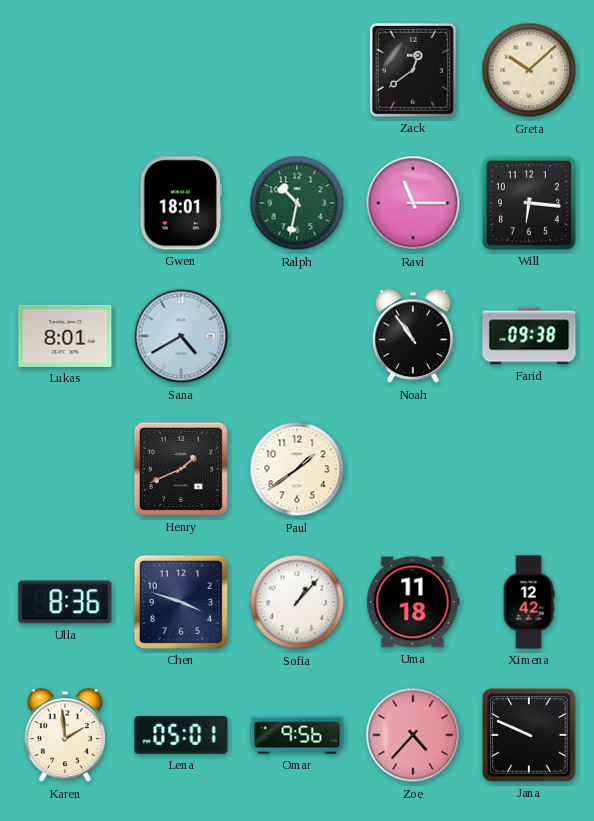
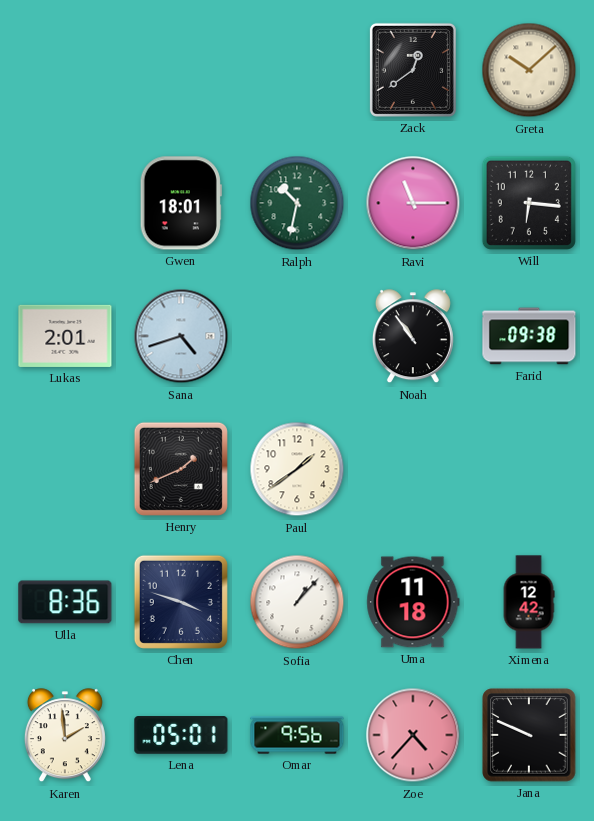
Lukas: 8:01 -> 2:01 (65, 336)
Sana: 4:40 -> 4:42 (181, 336)
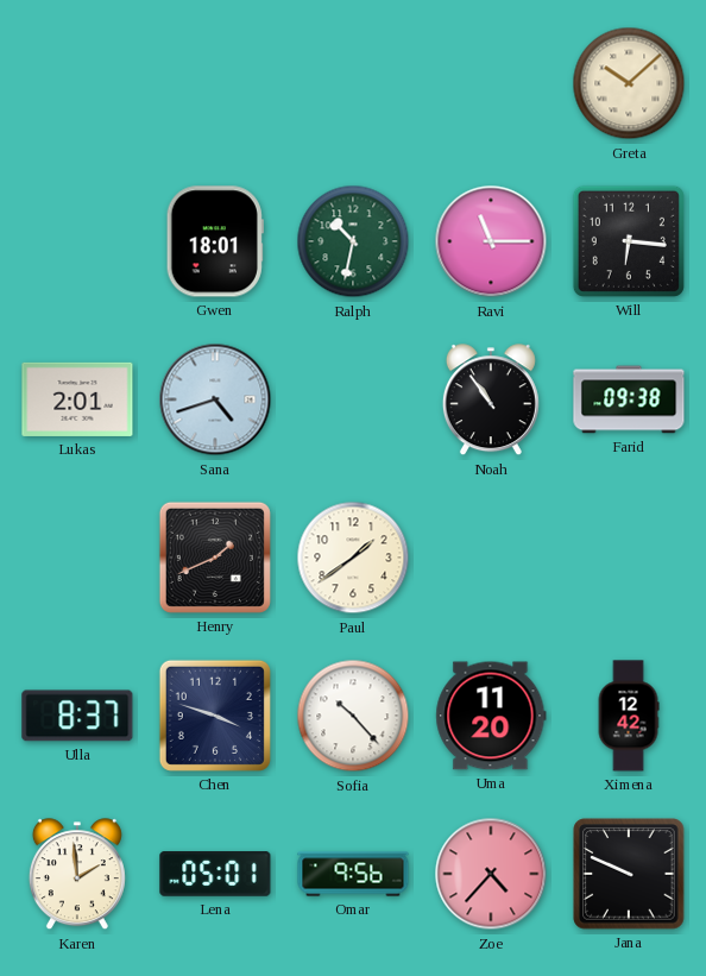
Zack: 12:39 -> none (413, 70)
Ulla: 8:36 -> 8:37 (77, 716)
Sofia: 1:07 -> 10:23 (353, 716)
Uma: 11:18 -> 11:20 (491, 716)
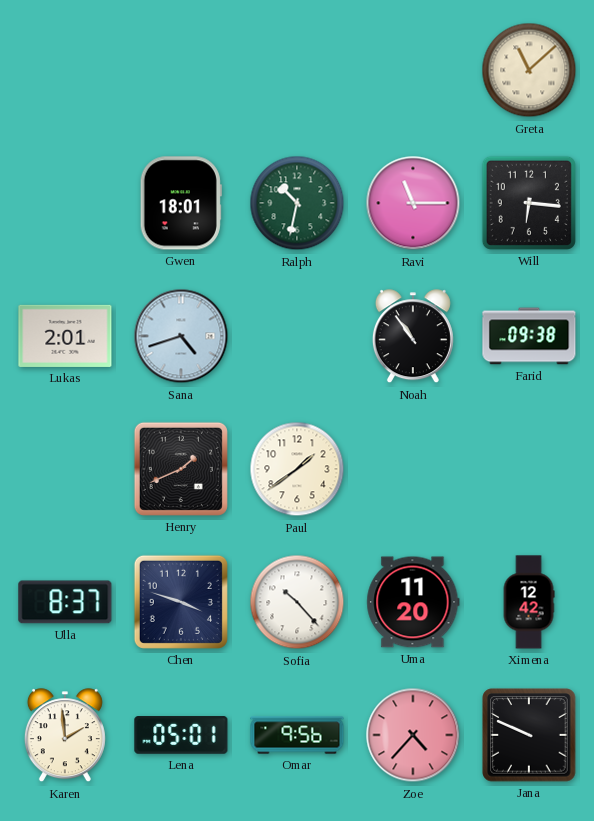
Greta: 10:08 -> 11:08 (529, 70)
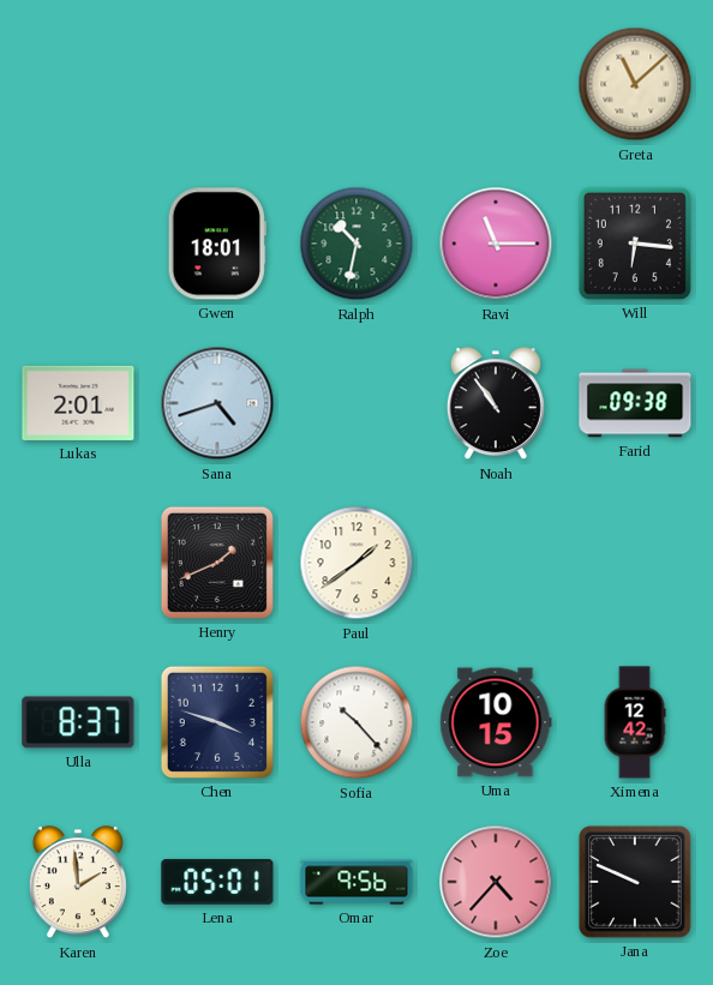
Uma: 11:20 -> 10:15 (496, 722)
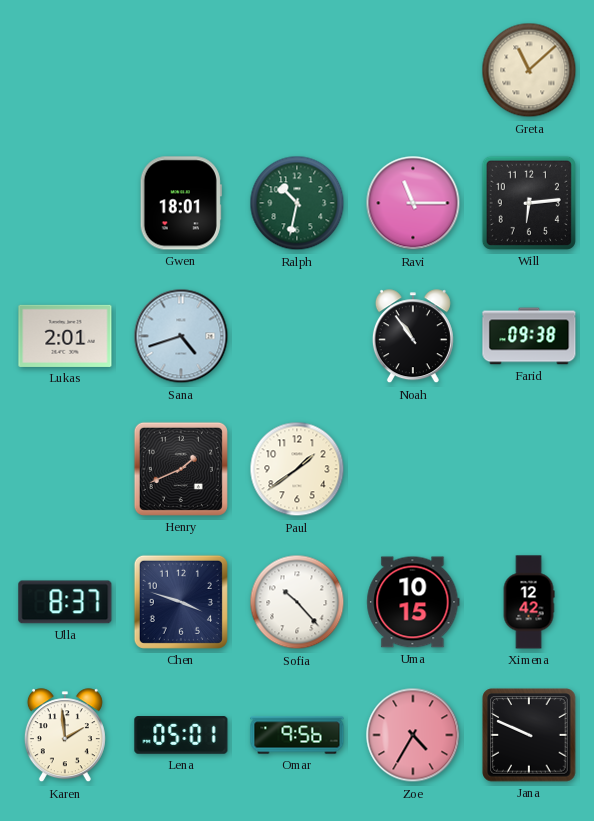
Will: 6:16 -> 6:14 (529, 203)
Zoe: 4:37 -> 4:35 (413, 735)
